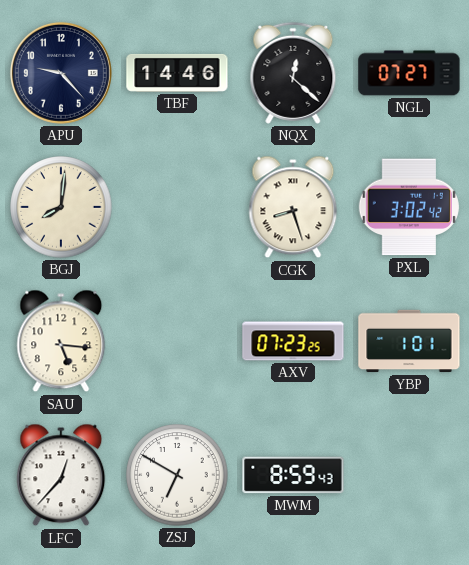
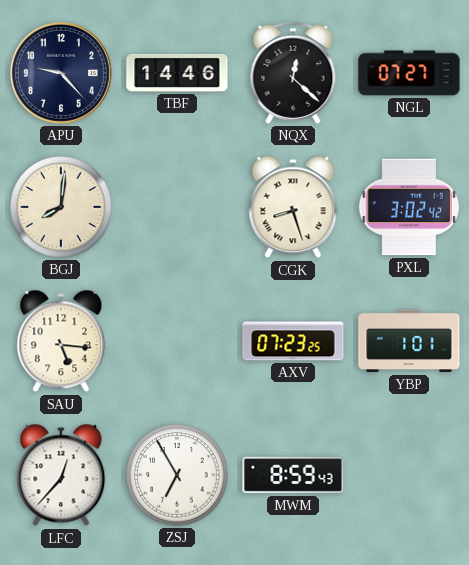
ZSJ: 6:50 -> 6:55 (177, 475)
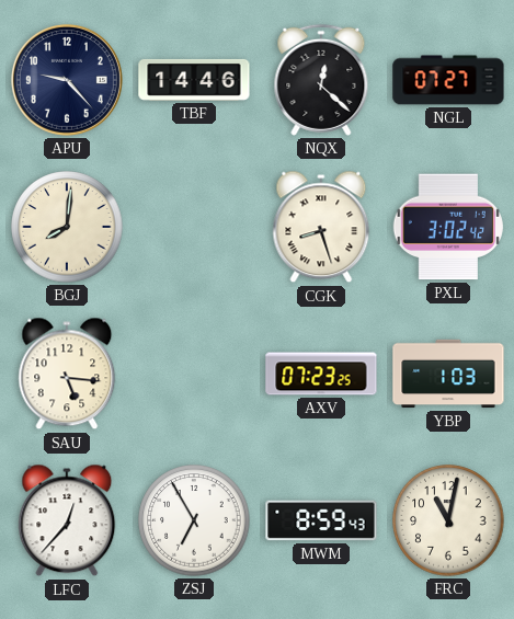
YBP: 1:01 -> 1:03 (448, 374)
FRC: none -> 11:02 (448, 520)
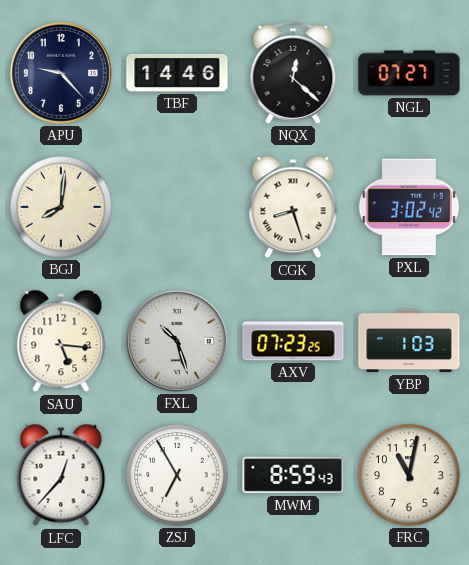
FXL: none -> 10:27 (177, 341)
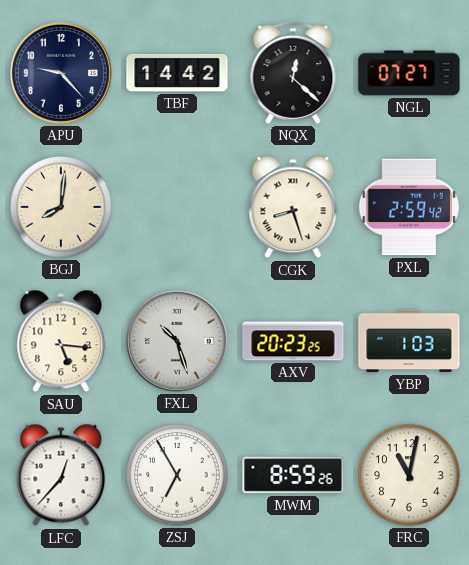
TBF: 14:46 -> 14:42 (177, 73)
PXL: 3:02 -> 2:59 (409, 207)
AXV: 07:23 -> 20:23 (293, 341)
MWM: 8:59:43 -> 8:59:26 (293, 475)
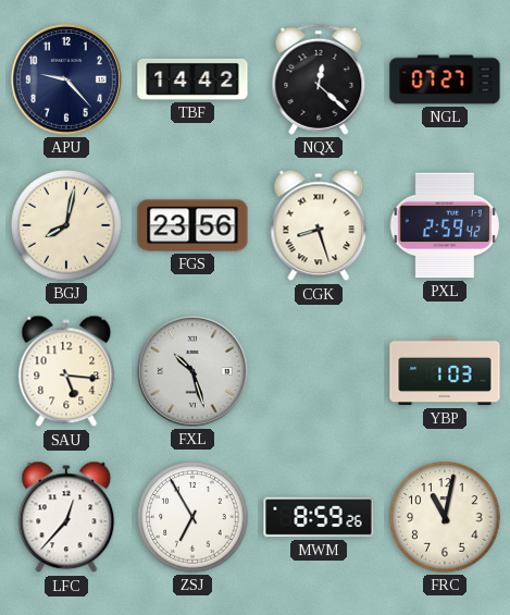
BGJ: 8:01 -> 8:02 (66, 225)
FGS: none -> 23:56 (192, 225)
AXV: 20:23 -> none (293, 341)
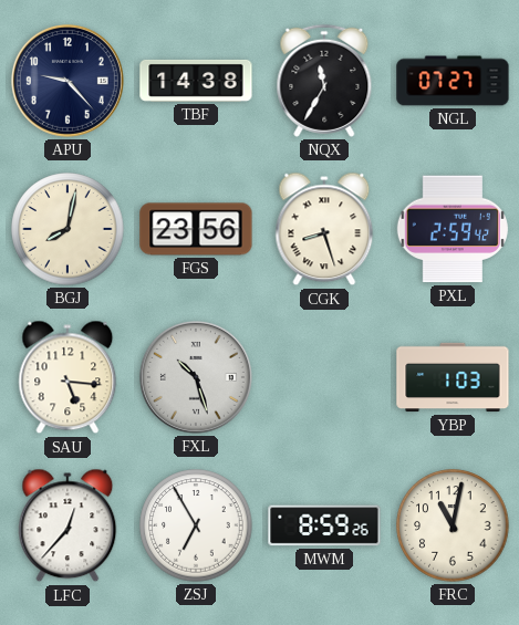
TBF: 14:42 -> 14:38 (196, 81)
NQX: 12:22 -> 11:35 (324, 81)
